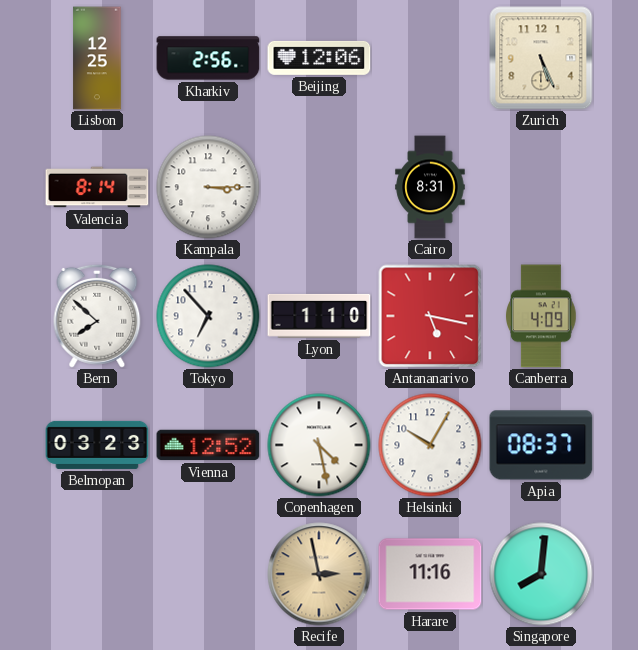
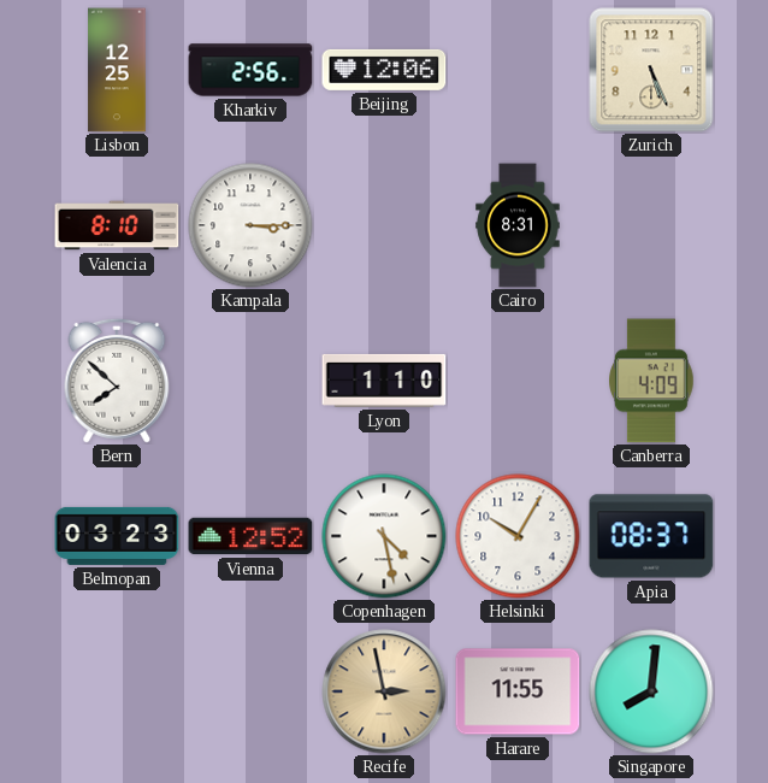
Valencia: 8:14 -> 8:10 (117, 225)
Tokyo: 6:53 -> none (208, 316)
Antananarivo: 5:17 -> none (430, 316)
Harare: 11:16 -> 11:55 (518, 691)
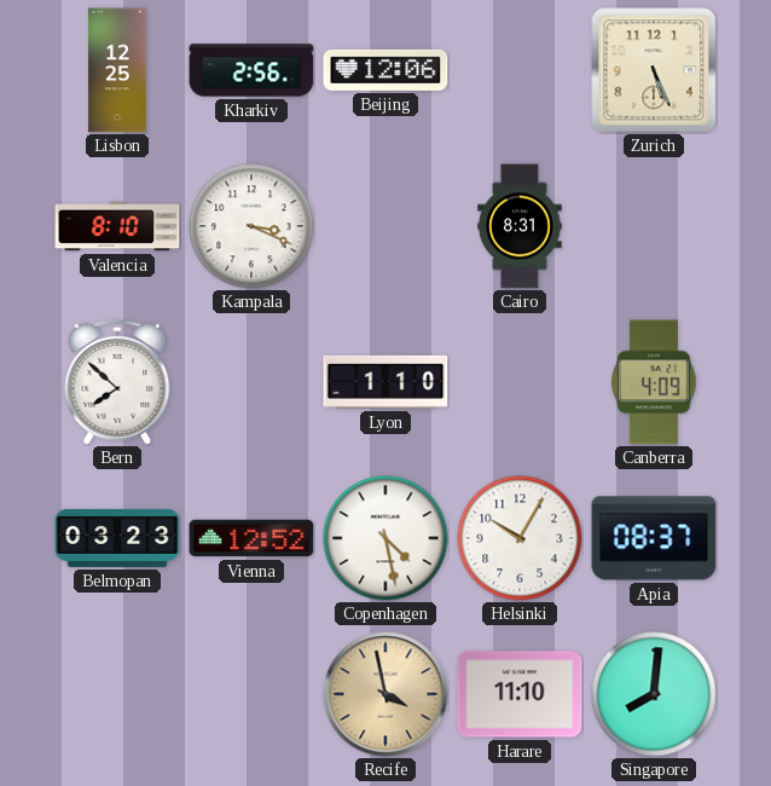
Kampala: 3:15 -> 3:19 (251, 226)
Recife: 2:58 -> 3:58 (385, 694)
Harare: 11:55 -> 11:10 (520, 694)
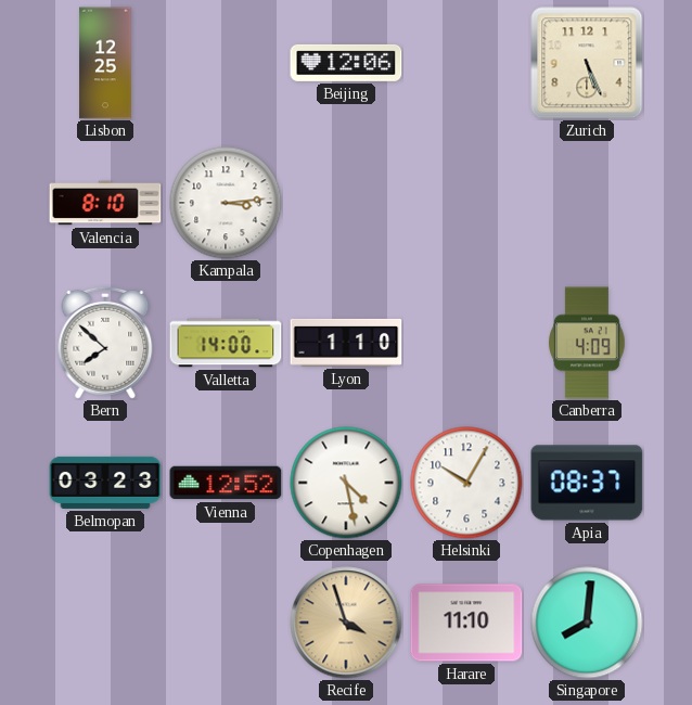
Kharkiv: 2:56 -> none (251, 70)
Kampala: 3:19 -> 3:14 (226, 203)
Cairo: 8:31 -> none (520, 226)
Valletta: none -> 14:00 (226, 343)
Recife: 3:58 -> 3:57 (346, 623)
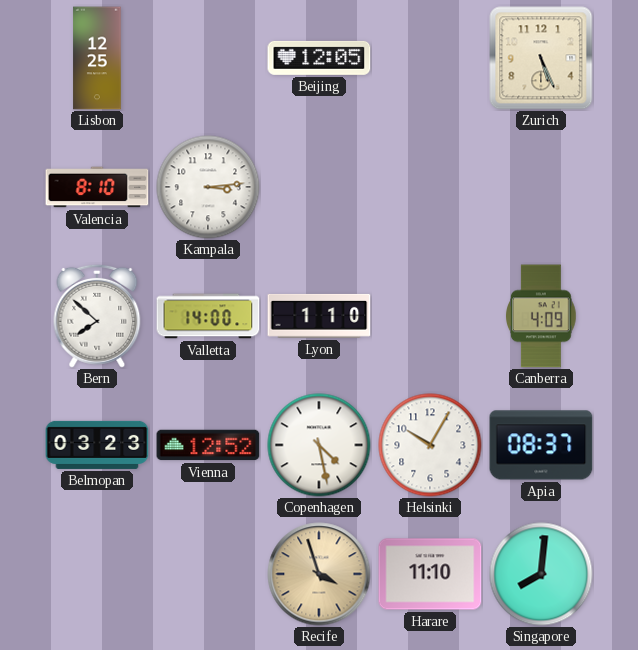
Beijing: 12:06 -> 12:05 (319, 58)
